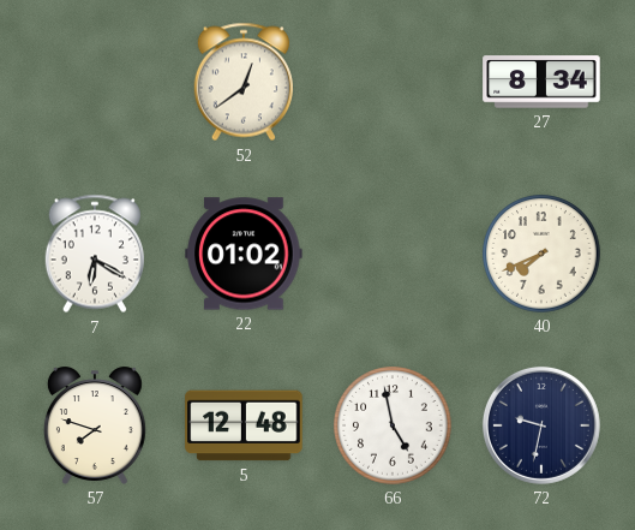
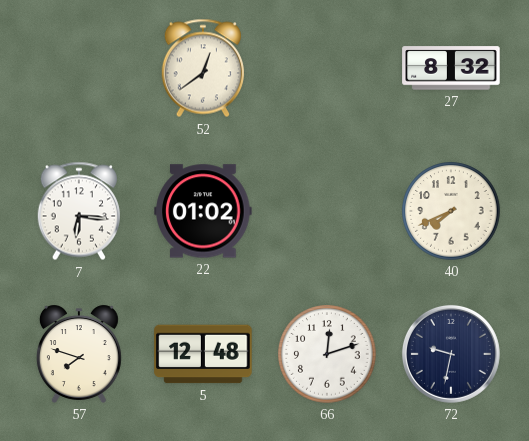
27: 8:34 -> 8:32 (451, 68)
7: 6:20 -> 6:16 (78, 211)
66: 4:58 -> 12:12 (327, 354)
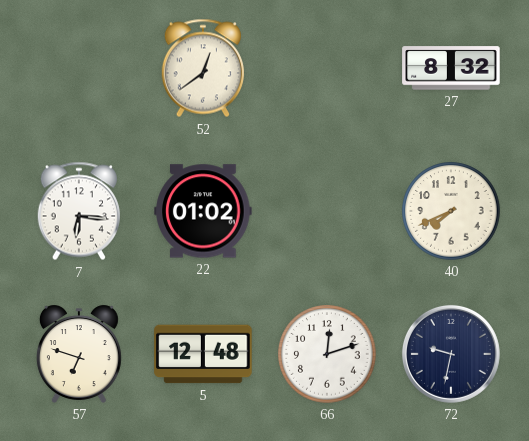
57: 7:48 -> 6:48 (79, 354)
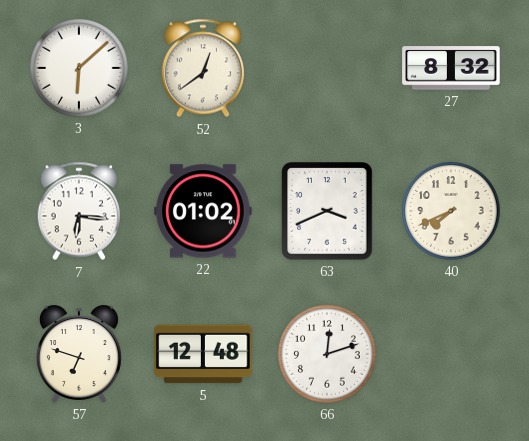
3: none -> 6:08 (79, 68)
63: none -> 3:41 (327, 211)
72: 9:32 -> none (451, 354)
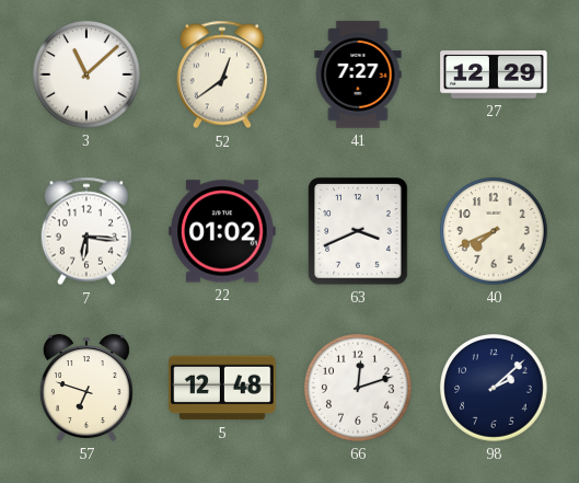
3: 6:08 -> 11:08 (86, 74)
41: none -> 7:27 (358, 74)
27: 8:32 -> 12:29 (494, 74)
98: none -> 2:08 (494, 388)
